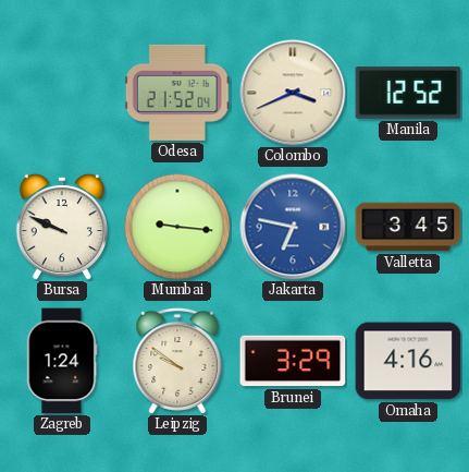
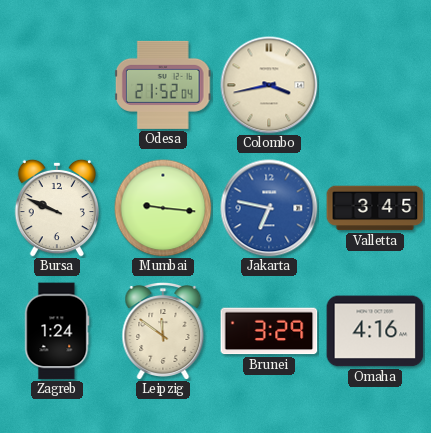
Colombo: 3:41 -> 3:43 (269, 85)
Manila: 12:52 -> none (408, 93)
Leipzig: 9:51 -> 11:51 (163, 332)
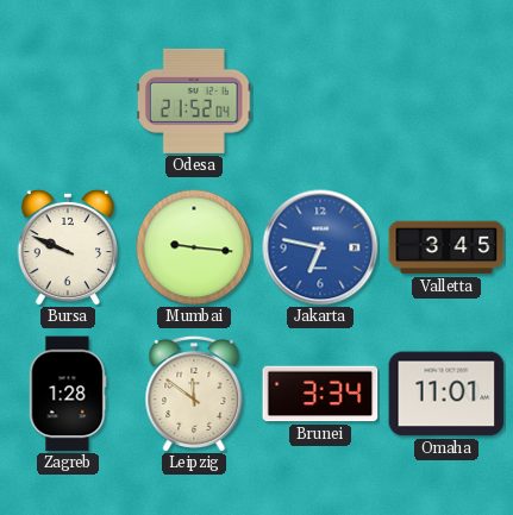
Colombo: 3:43 -> none (269, 85)
Zagreb: 1:24 -> 1:28 (68, 394)
Brunei: 3:29 -> 3:34 (320, 394)
Omaha: 4:16 -> 11:01 (446, 394)
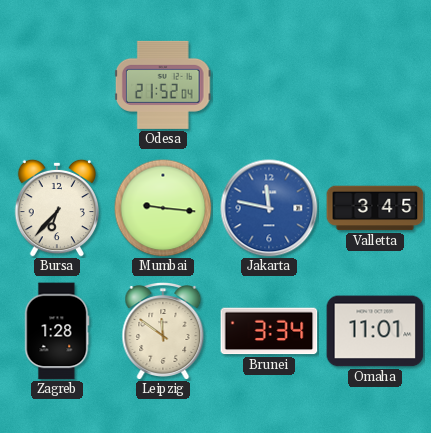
Bursa: 9:49 -> 6:37 (57, 208)
Jakarta: 6:47 -> 11:47 (269, 208)
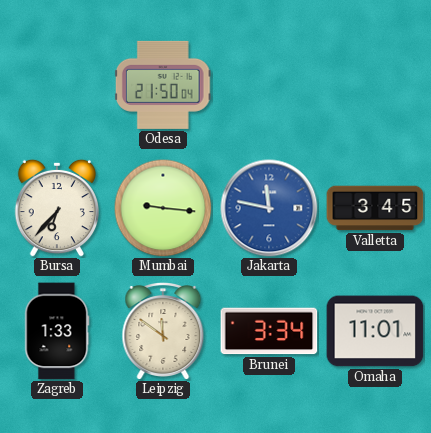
Odesa: 21:52 -> 21:50 (163, 85)
Zagreb: 1:28 -> 1:33 (57, 331)
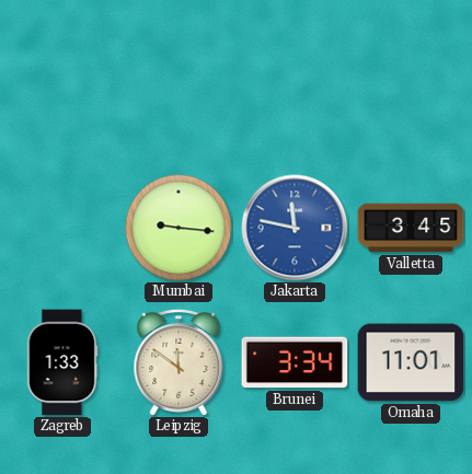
Odesa: 21:50 -> none (163, 85)
Bursa: 6:37 -> none (57, 208)
